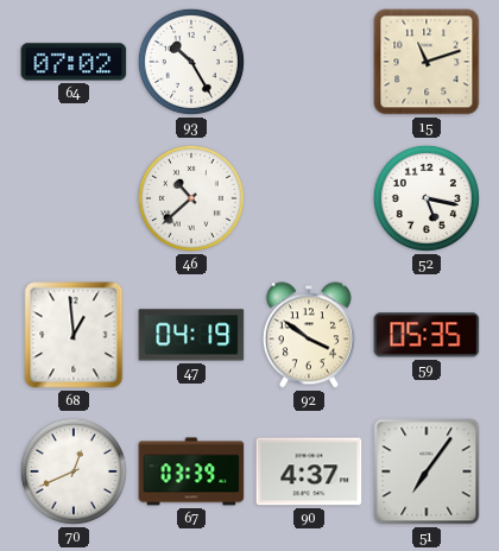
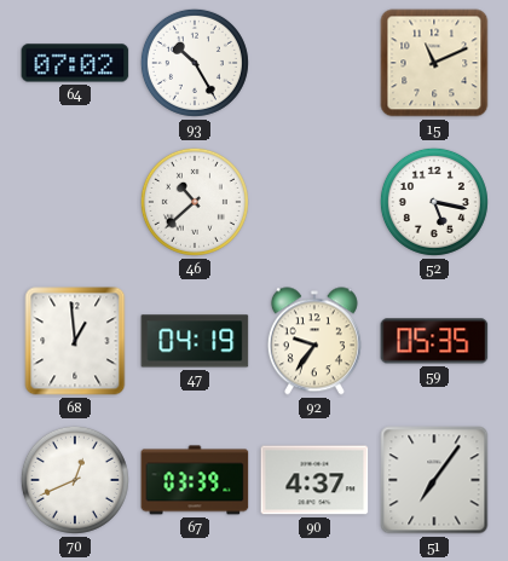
15: 11:12 -> 11:11 (434, 63)
92: 3:51 -> 9:36 (314, 341)
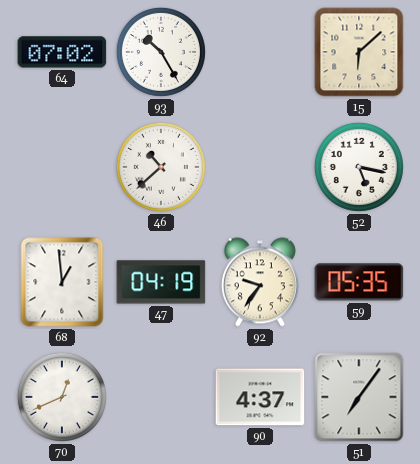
15: 11:11 -> 6:08 (359, 52)
67: 03:39 -> none (195, 480)
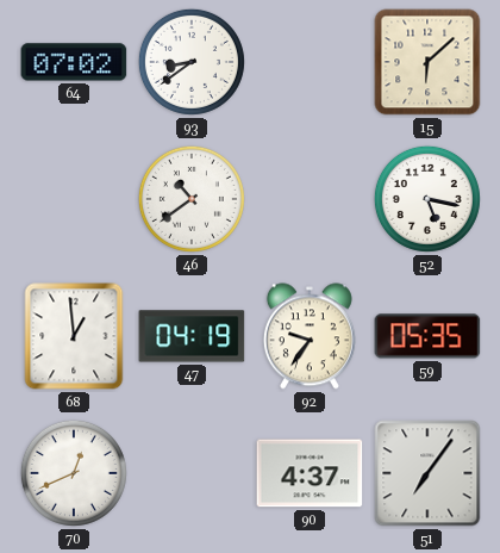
93: 10:25 -> 8:39 (192, 62)
46: 10:38 -> 10:39 (192, 199)
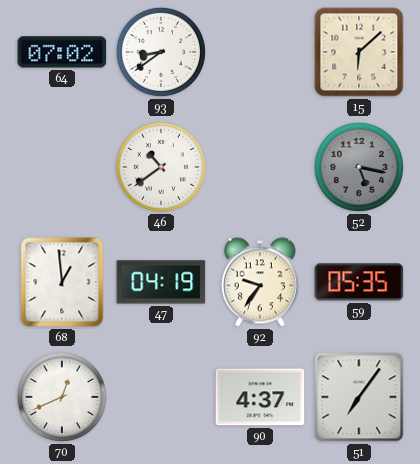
52 dial: white -> grey (359, 167)
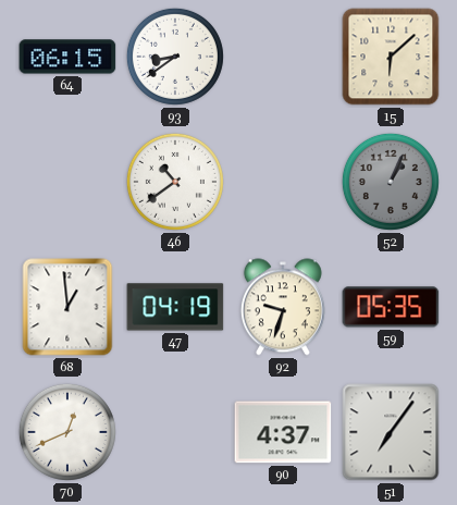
64: 07:02 -> 06:15 (67, 57)
52: 5:17 -> 1:04 (391, 182)
92: 9:36 -> 9:33 (283, 307)
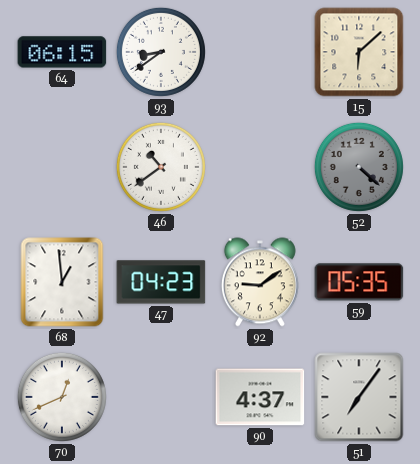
52: 1:04 -> 4:22 (359, 167)
47: 04:19 -> 04:23 (161, 282)
92: 9:33 -> 9:09 (260, 282)
